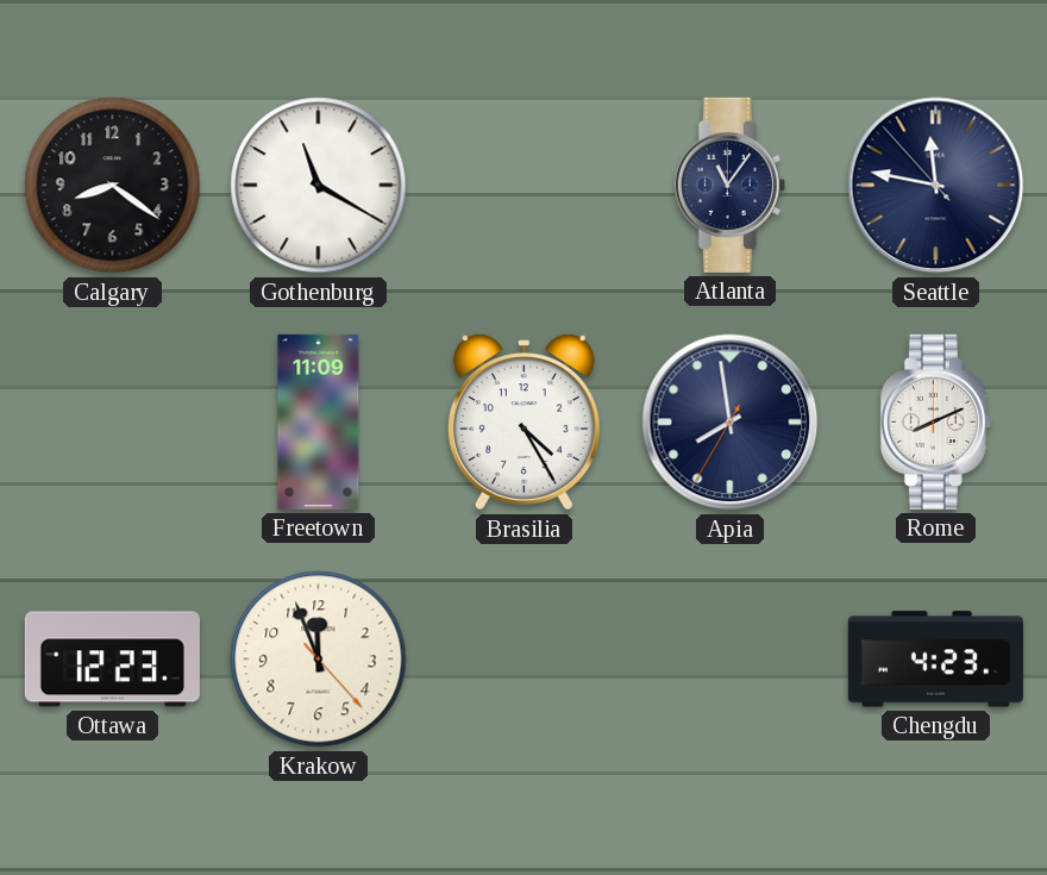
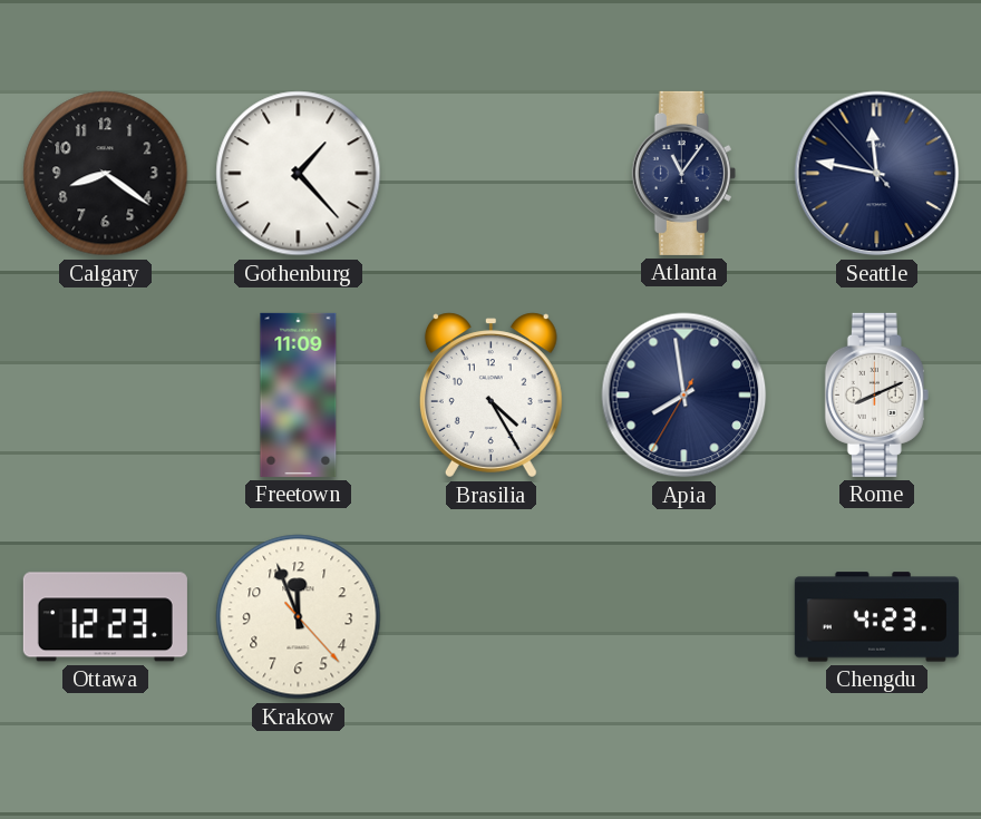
Gothenburg: 11:20 -> 1:23 (299, 174)
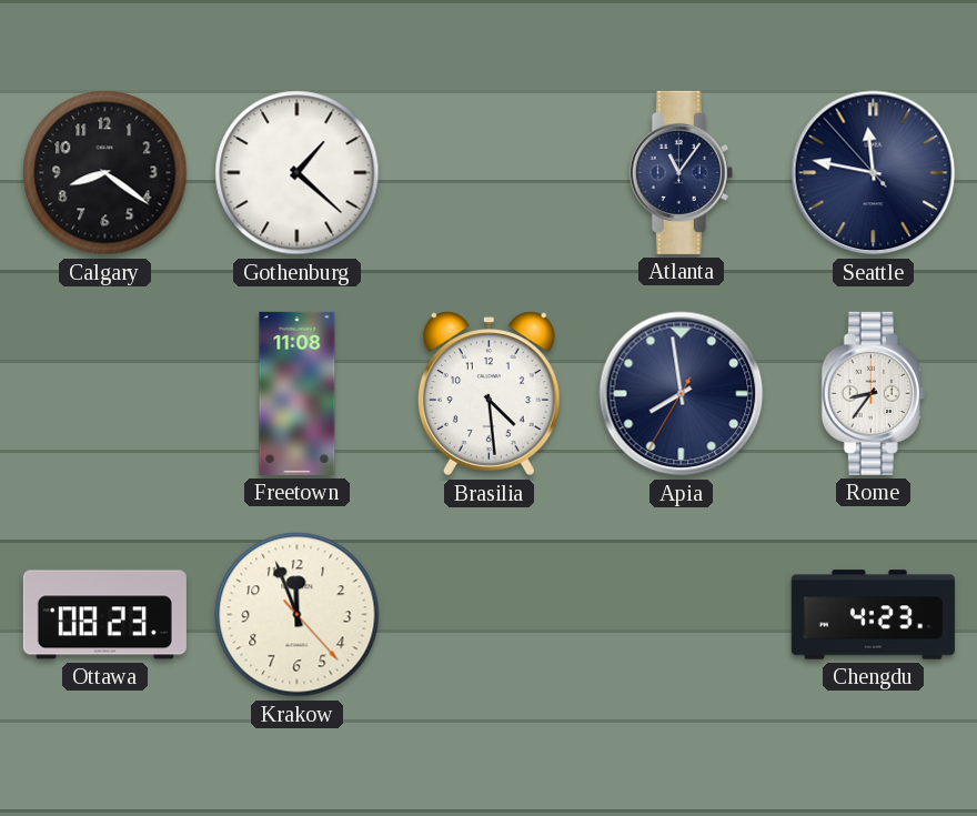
Gothenburg: 1:23 -> 1:22 (298, 173)
Freetown: 11:09 -> 11:08 (298, 393)
Brasilia: 4:25 -> 4:29 (488, 394)
Rome: 8:11 -> 8:36 (873, 393)
Ottawa: 12:23 -> 08:23 (104, 615)
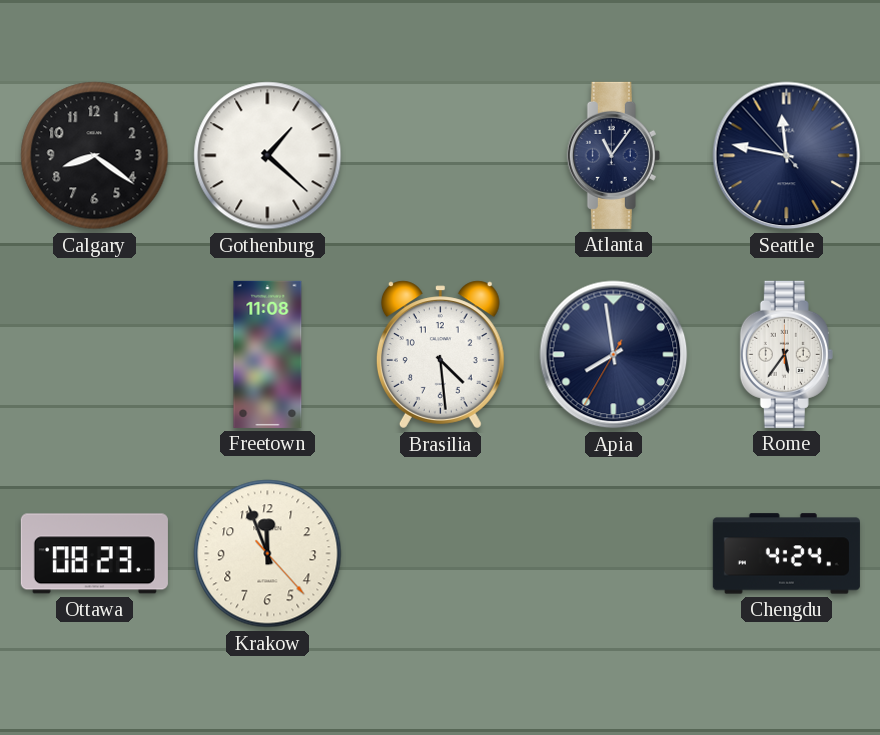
Rome: 8:36 -> 5:36 (786, 354)
Chengdu: 4:23 -> 4:24 (786, 554)
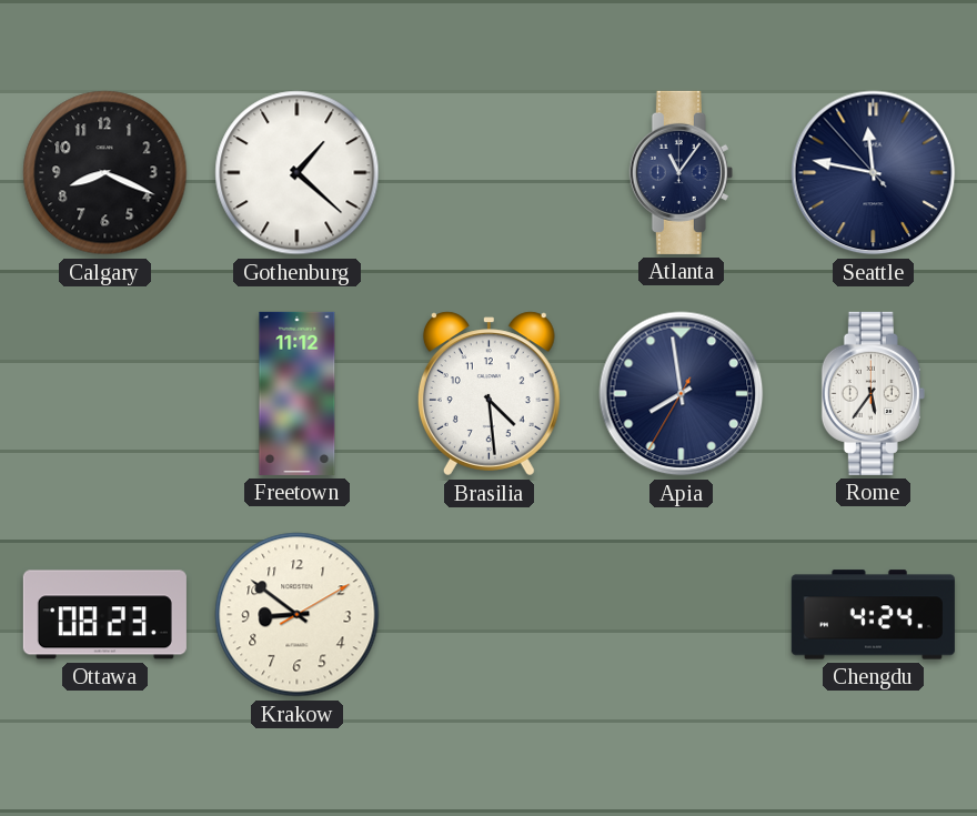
Calgary: 8:21 -> 8:19 (105, 173)
Freetown: 11:08 -> 11:12 (298, 393)
Krakow: 11:56 -> 8:51 (298, 615)
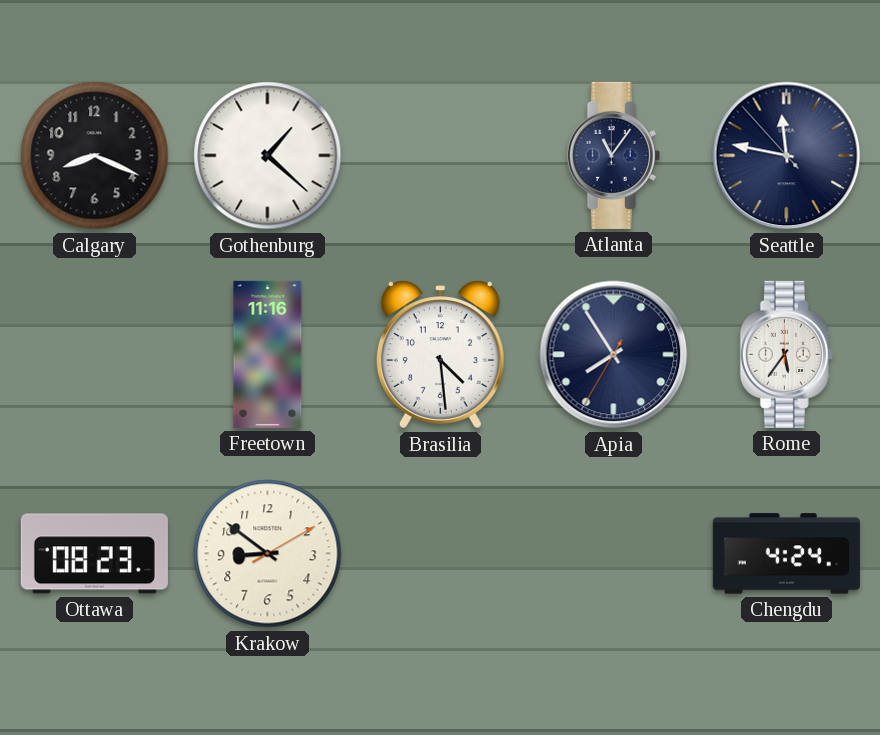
Freetown: 11:12 -> 11:16 (268, 354)
Apia: 7:58 -> 7:54 (614, 355)
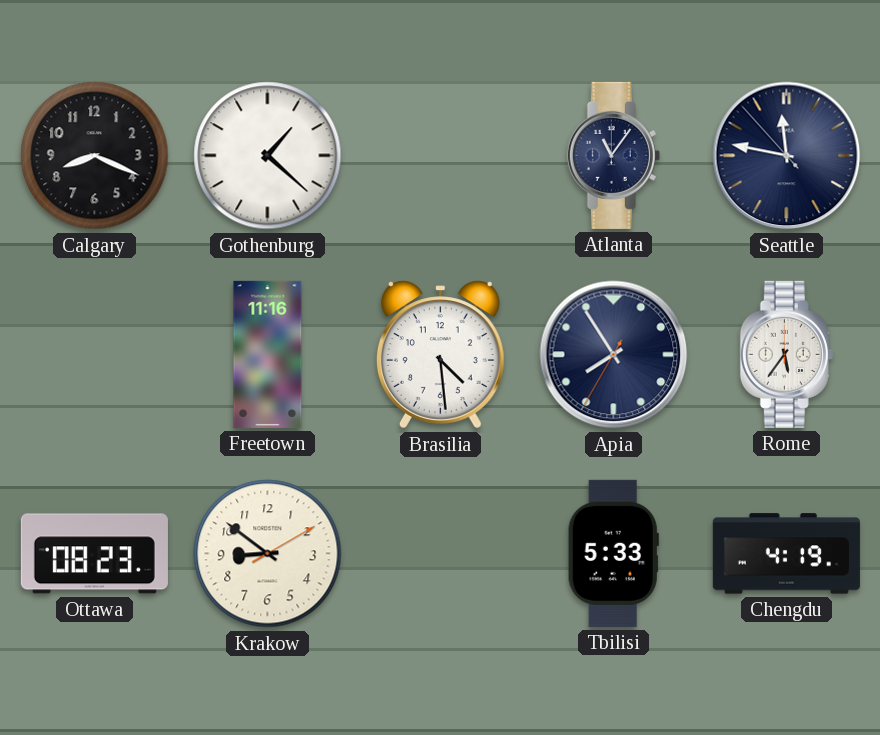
Tbilisi: none -> 5:33 (613, 553)
Chengdu: 4:24 -> 4:19 (786, 554)
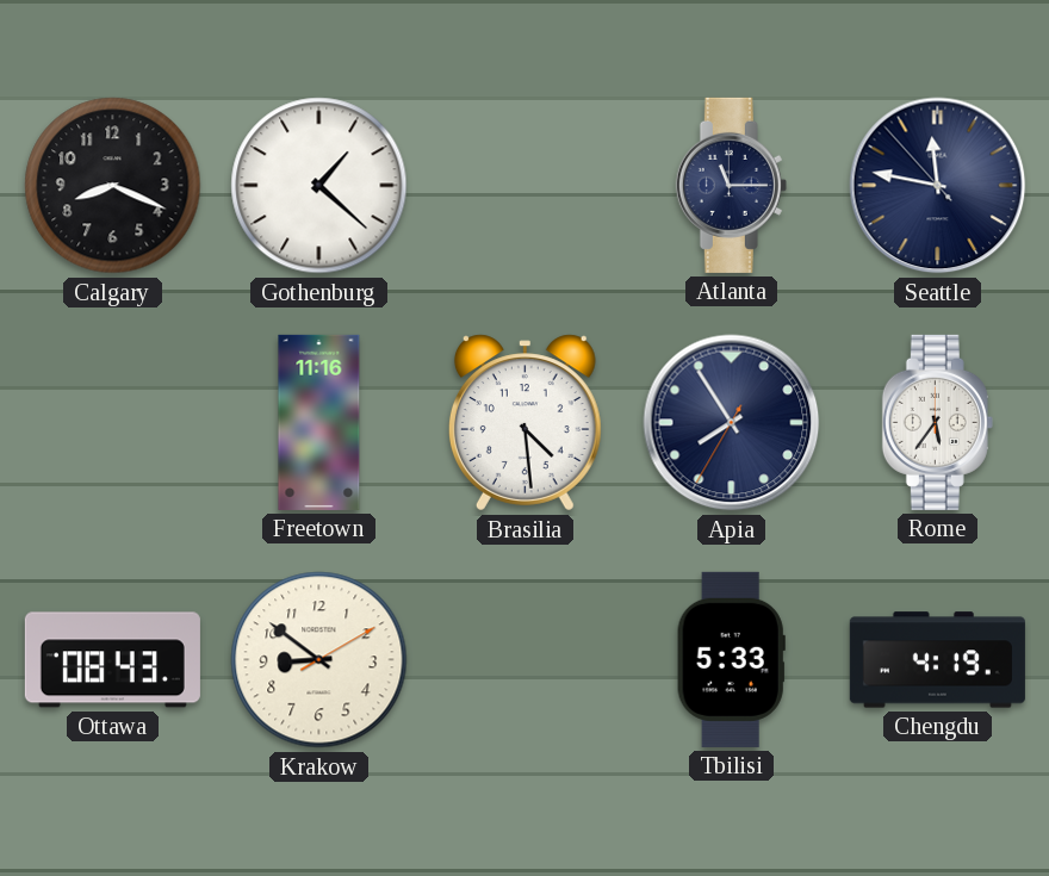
Atlanta: 11:06 -> 11:15 (731, 185)
Ottawa: 08:23 -> 08:43 (112, 660)
